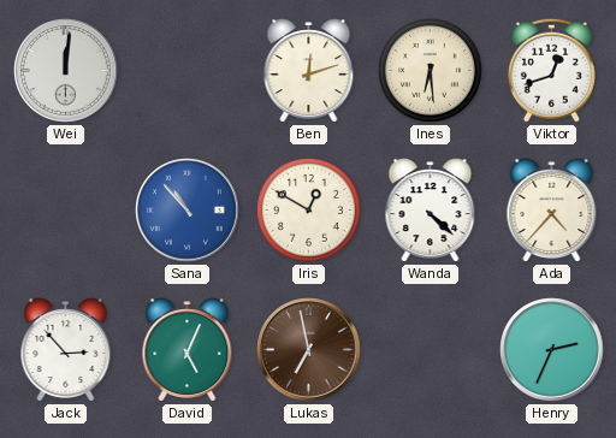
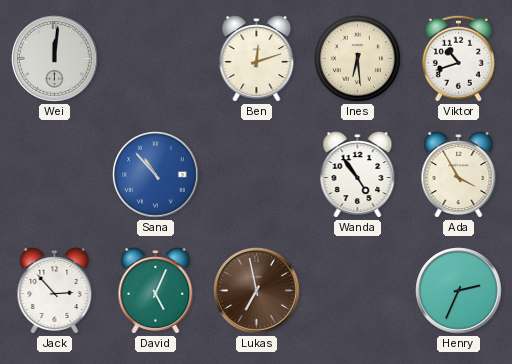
Viktor: 12:42 -> 10:42 (458, 58)
Iris: 12:50 -> none (309, 211)
Wanda: 4:22 -> 4:54 (358, 175)
Ada: 4:37 -> 3:55 (459, 175)
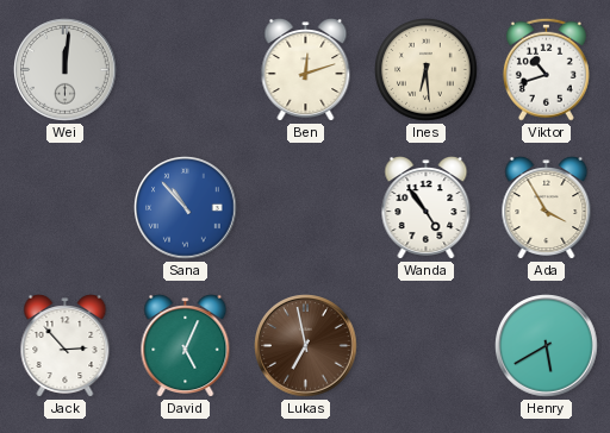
Henry: 2:34 -> 5:40 (547, 346)
